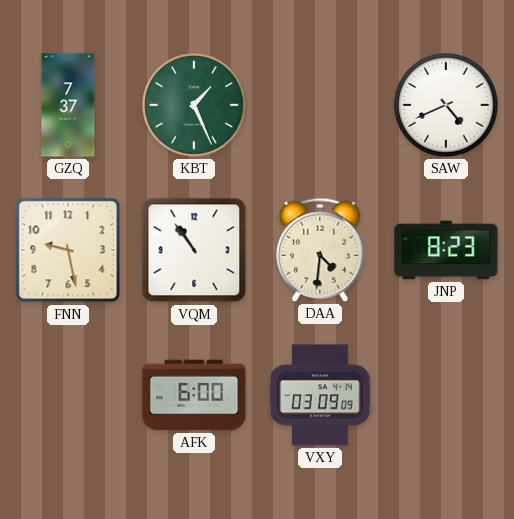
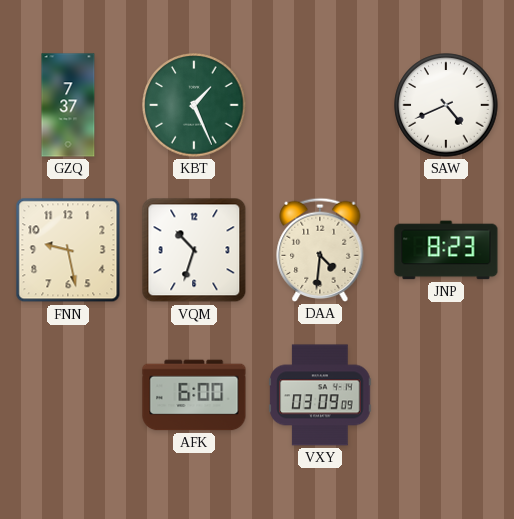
VQM: 10:54 -> 10:33 (194, 250)
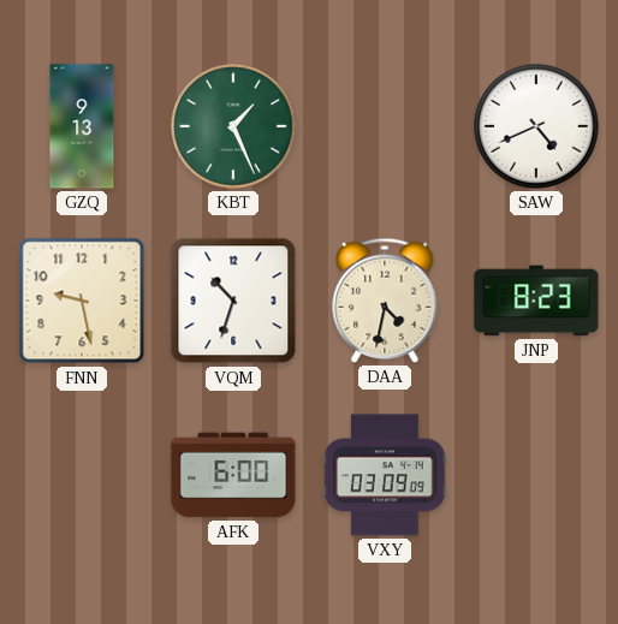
GZQ: 7:37 -> 9:13 (82, 126)
DAA: 4:31 -> 4:32 (385, 301)
